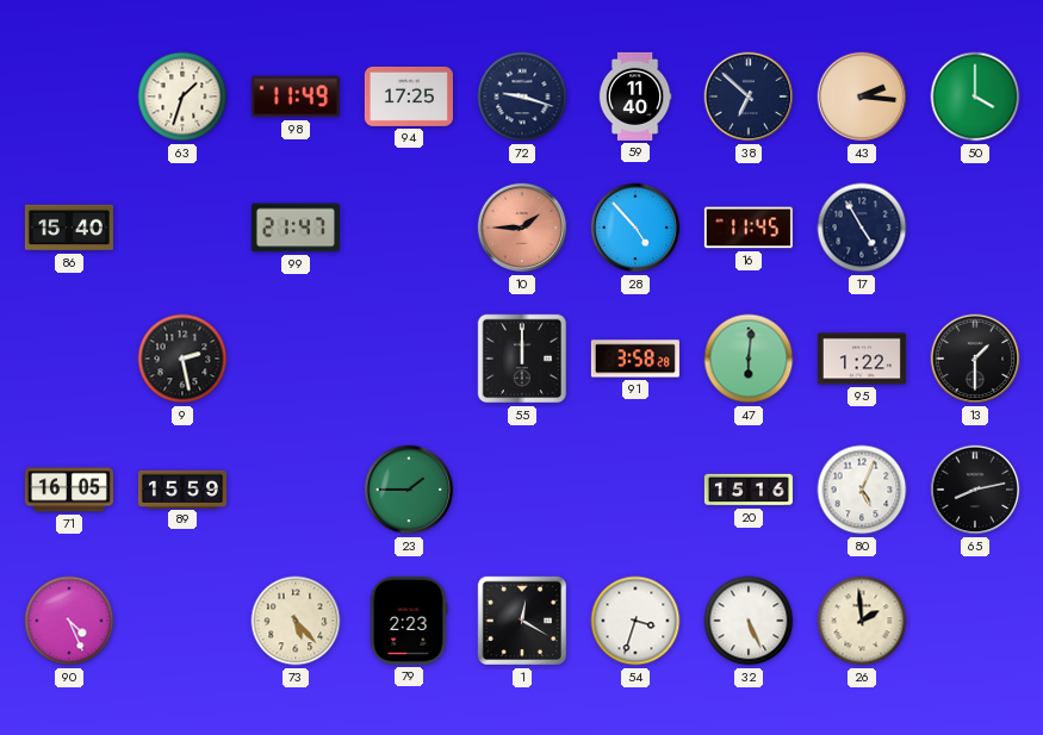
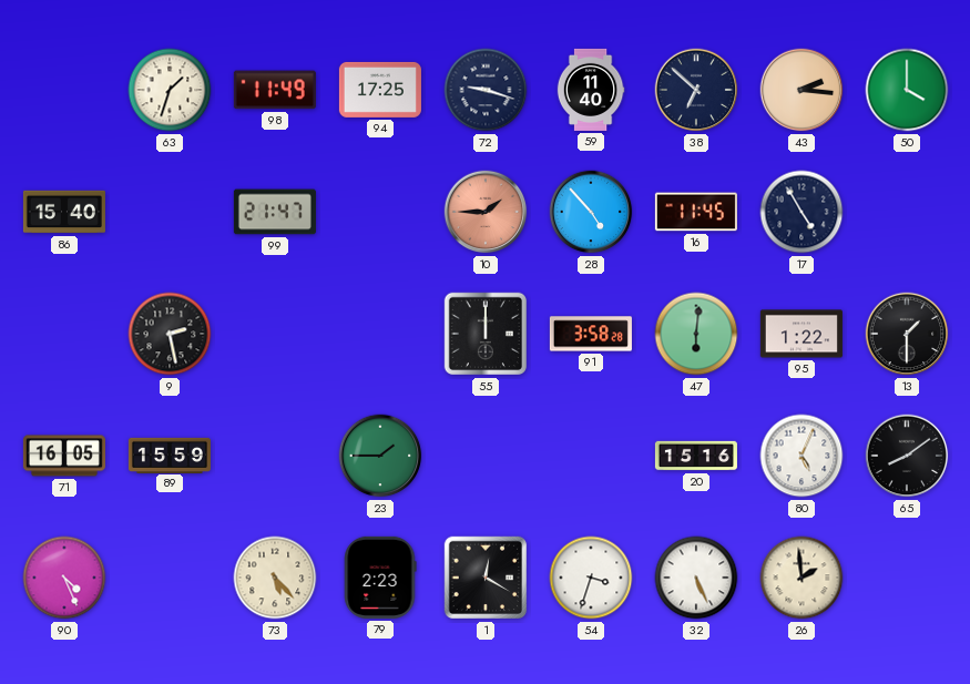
65: 8:13 -> 8:09 (907, 456)
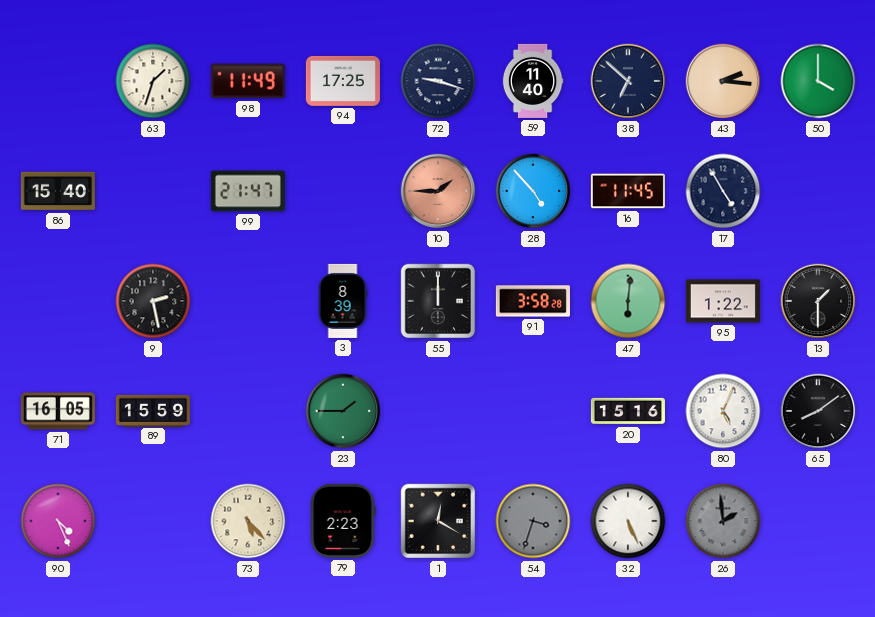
3: none -> 8:39 (343, 301)
54 dial: white -> grey (533, 521)
26 dial: cream -> grey (723, 521)
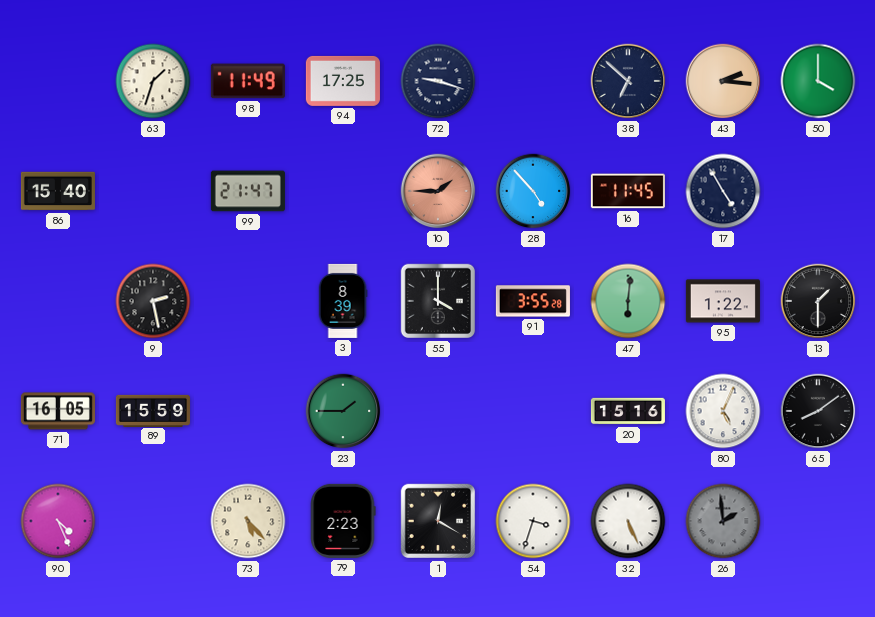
59: 11:40 -> none (533, 81)
55: 12:00 -> 4:00 (438, 301)
91: 3:58 -> 3:55 (533, 301)
54 dial: grey -> white (533, 521)
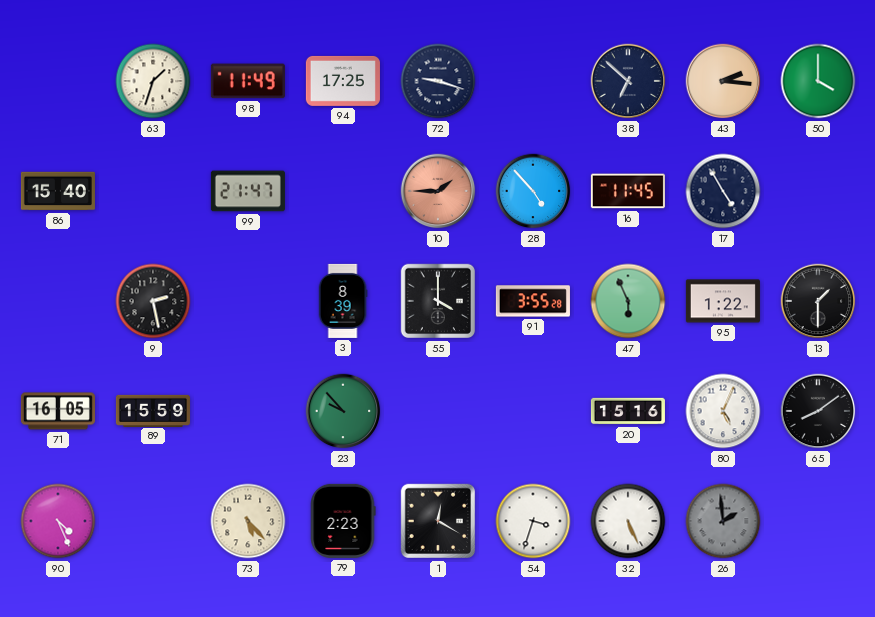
47: 6:01 -> 5:56 (628, 301)
23: 1:45 -> 9:53 (343, 411)
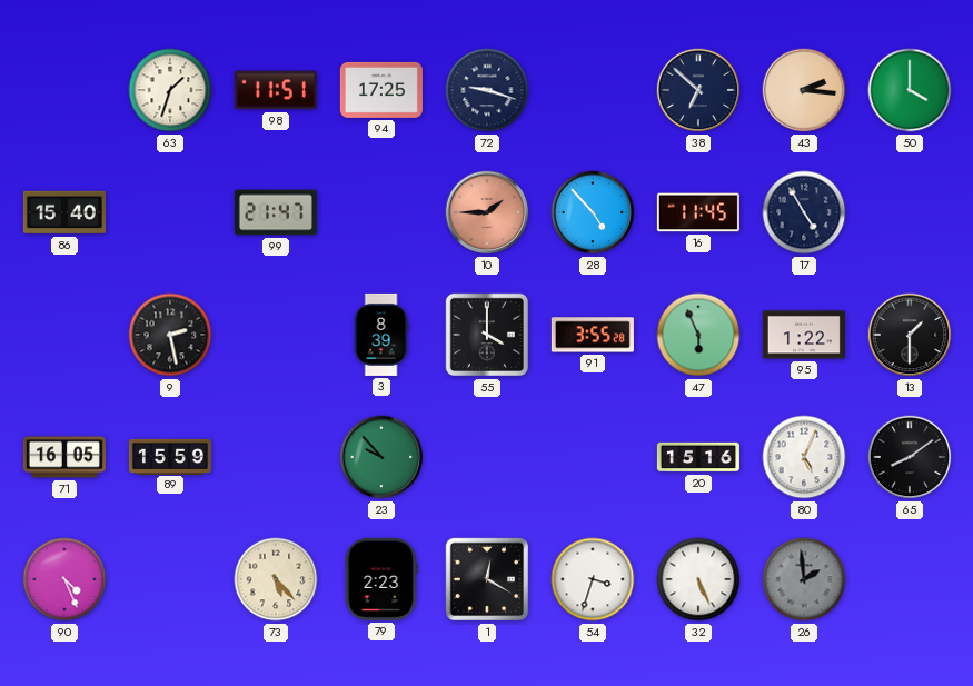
98: 11:49 -> 11:51 (276, 90)
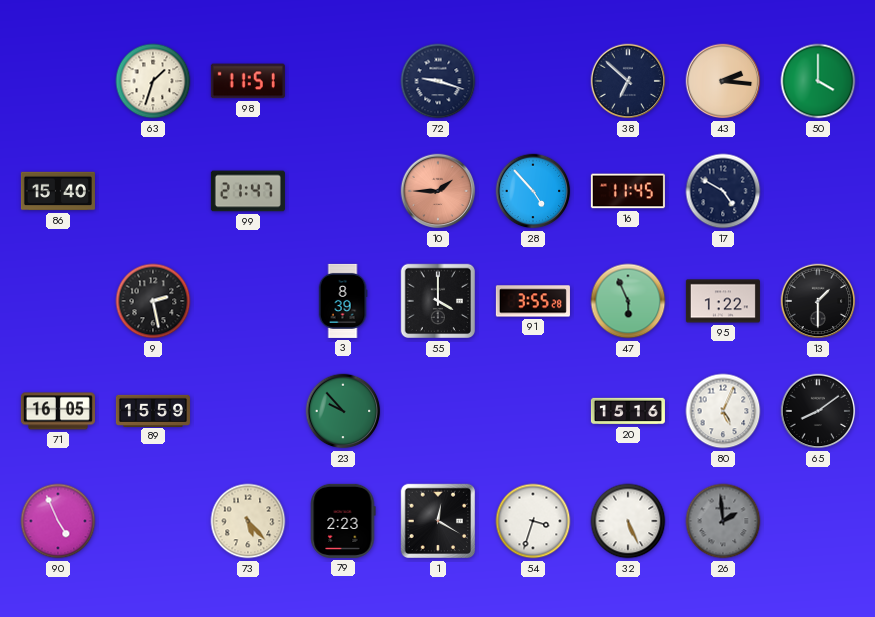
94: 17:25 -> none (381, 90)
17: 4:55 -> 4:50 (723, 191)
90: 4:26 -> 4:56 (58, 521)
